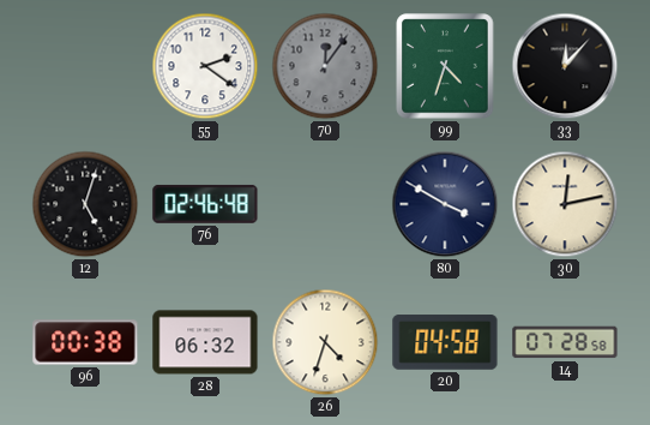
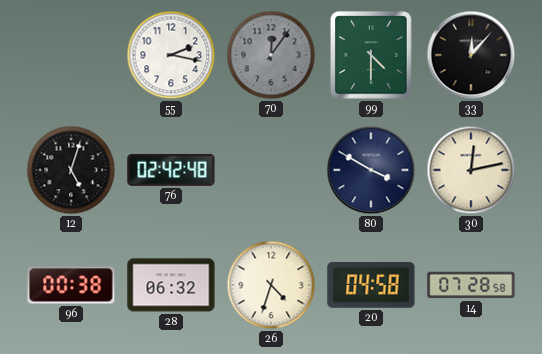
55: 2:21 -> 2:17 (171, 55)
99: 4:33 -> 4:30 (371, 55)
76: 02:46 -> 02:42 (171, 170)
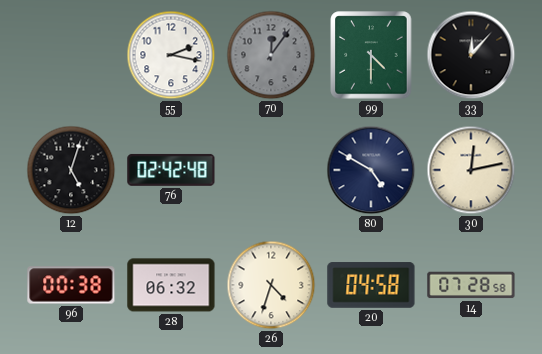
80: 3:50 -> 4:50 (371, 170)
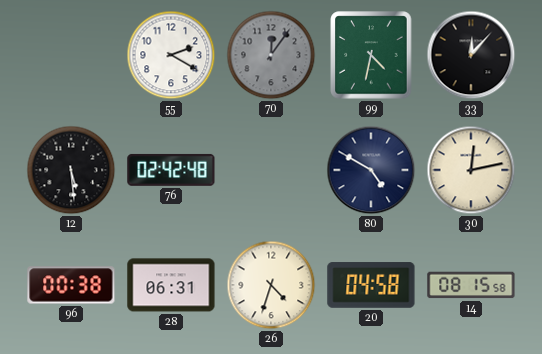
55: 2:17 -> 2:20 (171, 55)
99: 4:30 -> 4:32 (371, 55)
12: 5:03 -> 5:29 (71, 170)
28: 06:32 -> 06:31 (171, 285)
14: 07:28 -> 08:15 (471, 285)
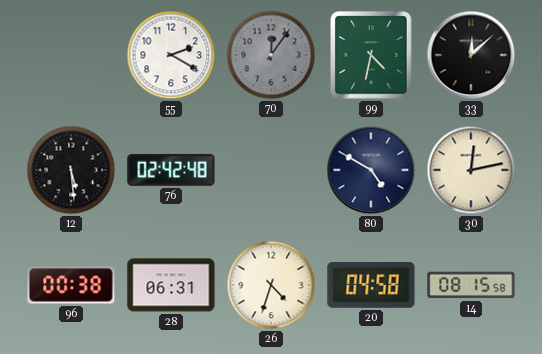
33: 12:07 -> 12:08 (471, 55)
